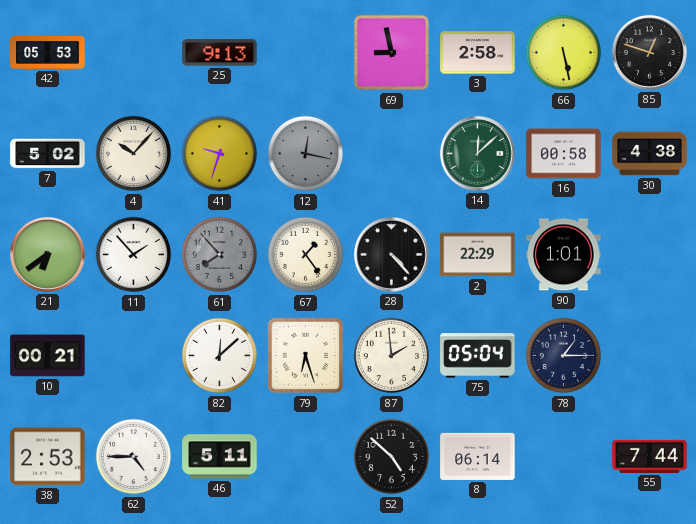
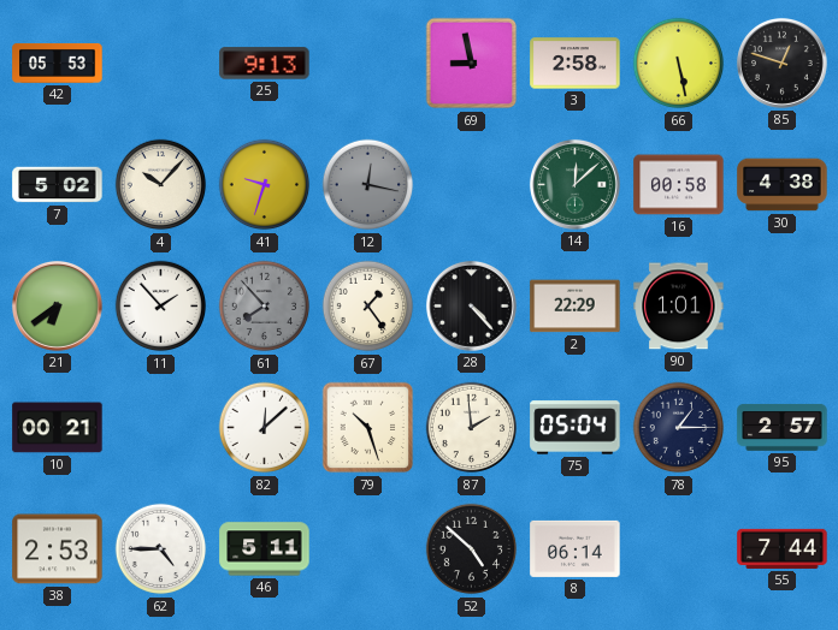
79: 6:27 -> 10:27 (368, 428)
95: none -> 2:57 (783, 427)
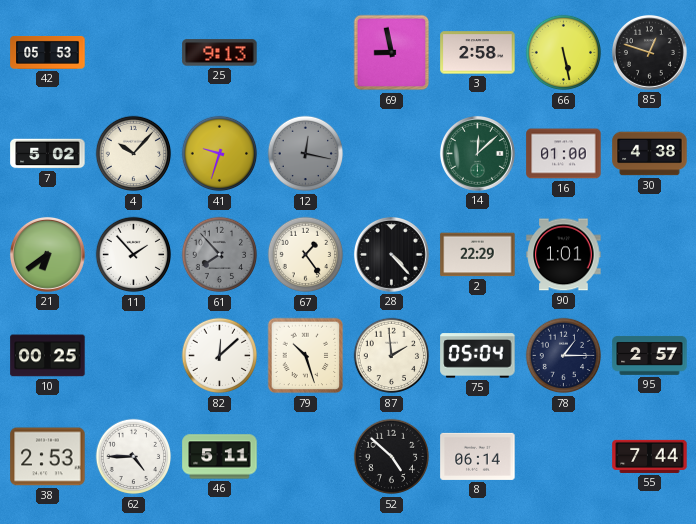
16: 00:58 -> 01:00 (564, 154)
10: 00:21 -> 00:25 (48, 356)
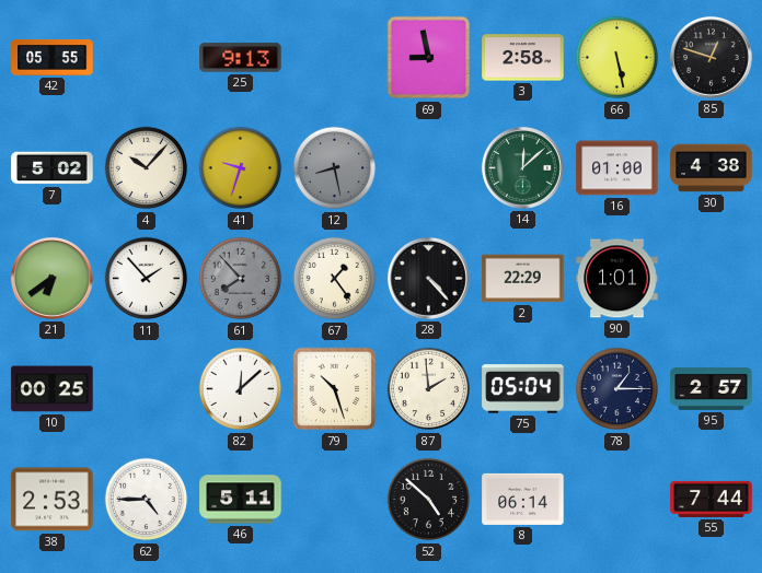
42: 05:53 -> 05:55 (53, 57)
12: 12:17 -> 8:28 (335, 168)
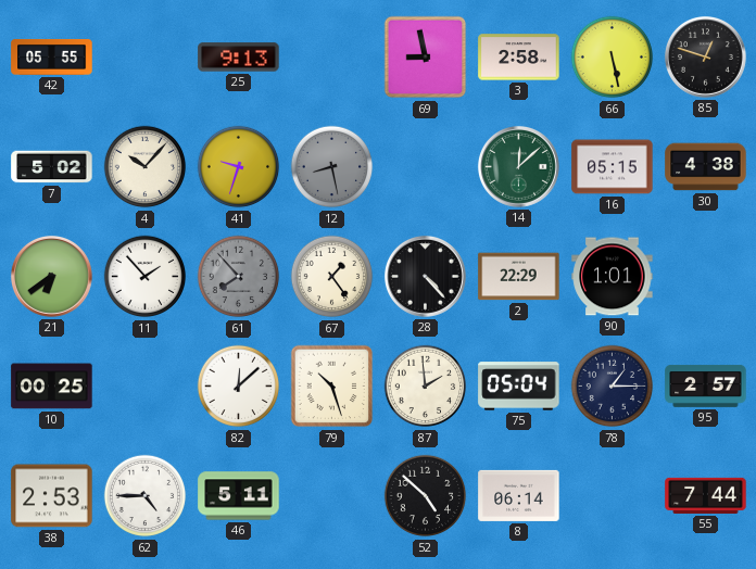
16: 01:00 -> 05:15 (613, 167)
